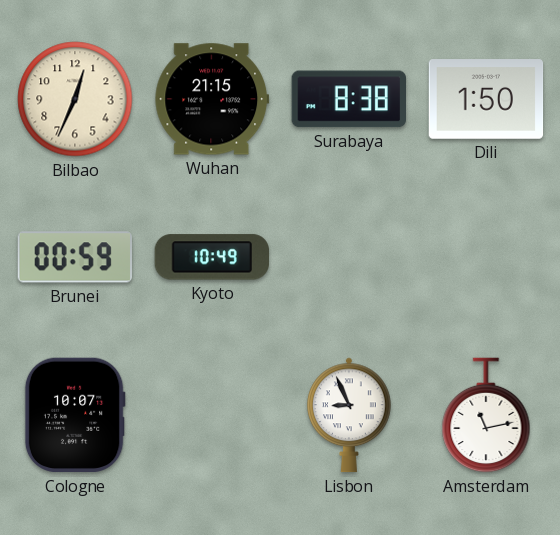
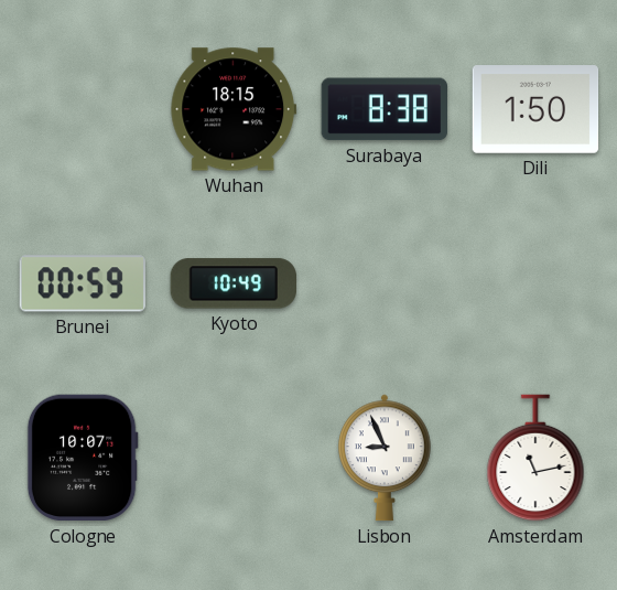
Bilbao: 12:34 -> none (75, 99)
Wuhan: 21:15 -> 18:15 (234, 109)
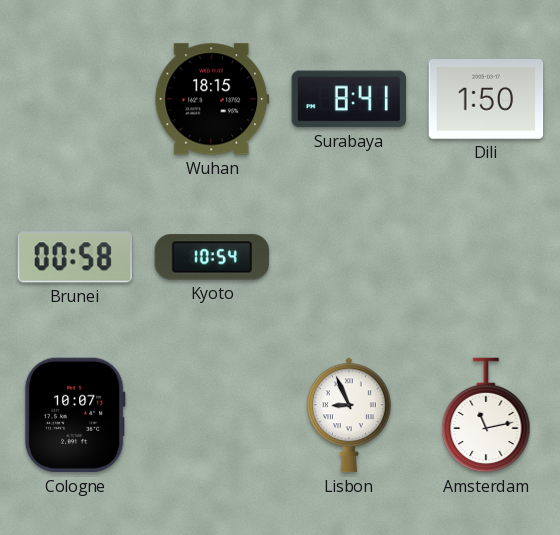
Surabaya: 8:38 -> 8:41 (348, 99)
Brunei: 00:59 -> 00:58 (74, 257)
Kyoto: 10:49 -> 10:54 (211, 257)
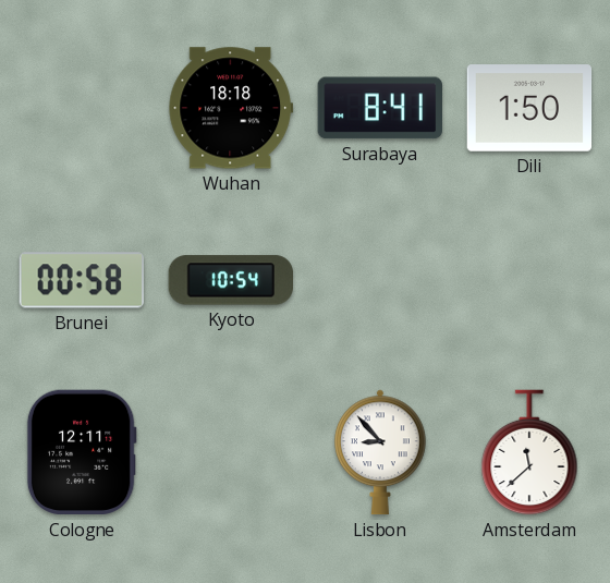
Wuhan: 18:15 -> 18:18 (231, 108)
Cologne: 10:07 -> 12:11 (82, 452)
Lisbon: 8:56 -> 8:53 (381, 452)
Amsterdam: 11:13 -> 11:38 (529, 452)
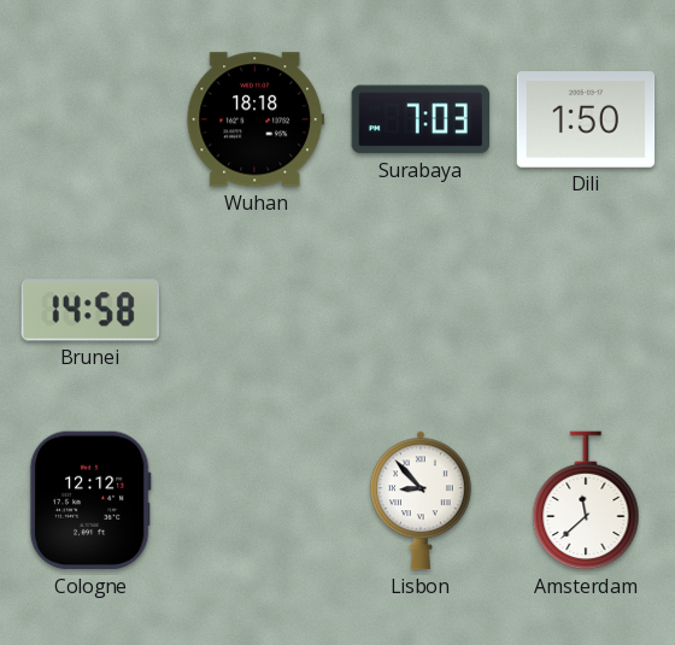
Surabaya: 8:41 -> 7:03 (419, 119)
Brunei: 00:58 -> 14:58 (89, 310)
Kyoto: 10:54 -> none (230, 280)
Cologne: 12:11 -> 12:12 (90, 500)
